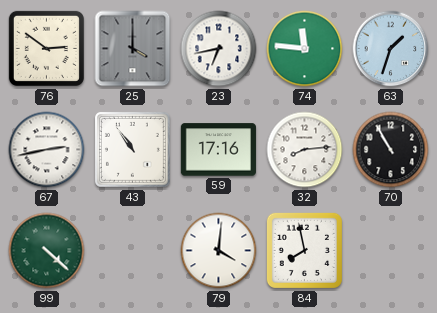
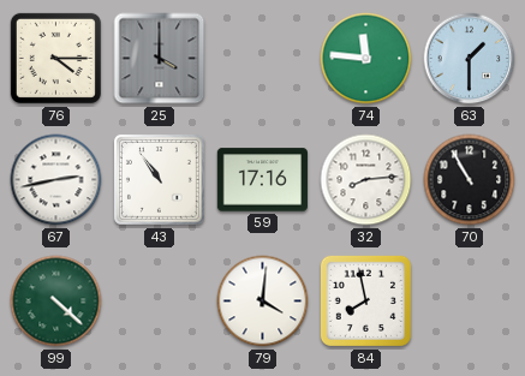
76: 2:51 -> 4:15 (55, 58)
23: 6:43 -> none (219, 49)
63: 1:33 -> 1:30 (470, 59)
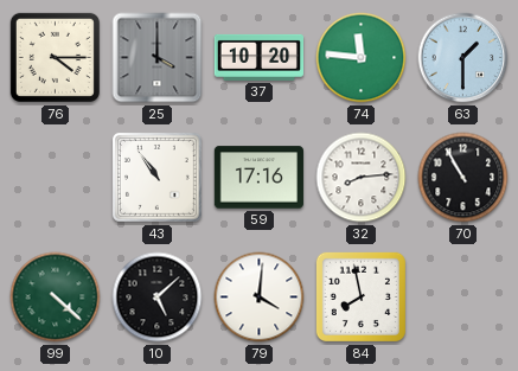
37: none -> 10:20 (258, 57)
67: 2:43 -> none (56, 180)
10: none -> 5:08 (158, 298)
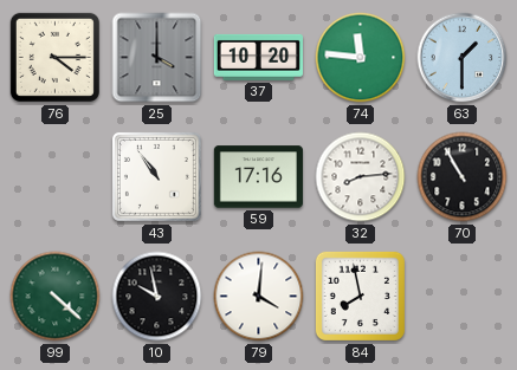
10: 5:08 -> 9:58 (157, 297)
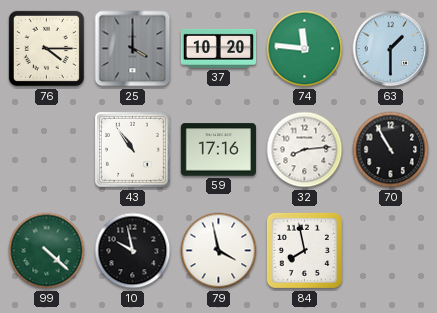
79: 4:01 -> 3:58 (219, 251)
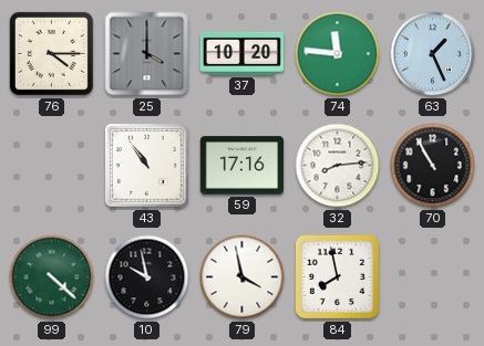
63: 1:30 -> 1:26 (433, 54)
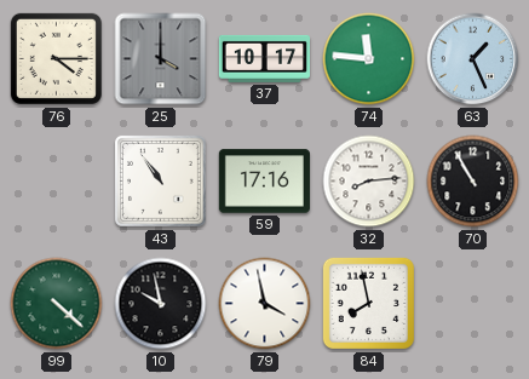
37: 10:20 -> 10:17 (264, 58)
